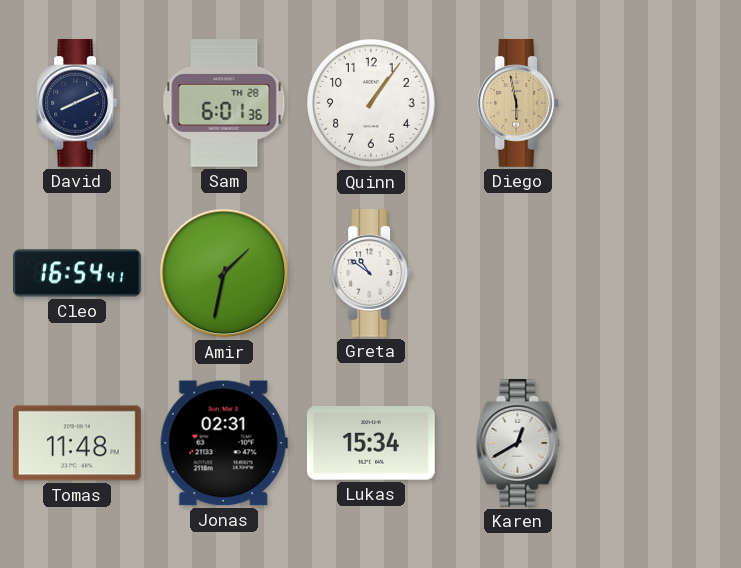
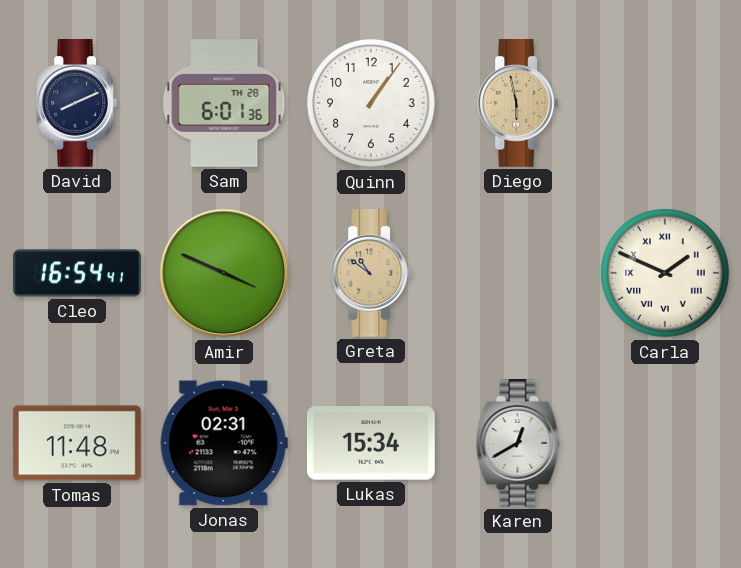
Amir: 1:32 -> 3:49 (224, 273)
Greta dial: white -> champagne (371, 274)
Carla: none -> 1:49 (666, 274)
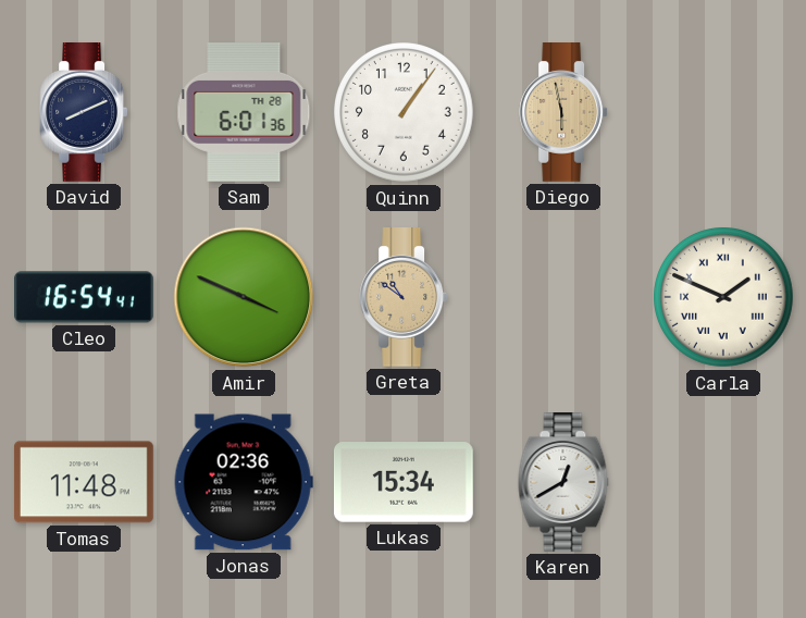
Jonas: 02:31 -> 02:36 (244, 482)
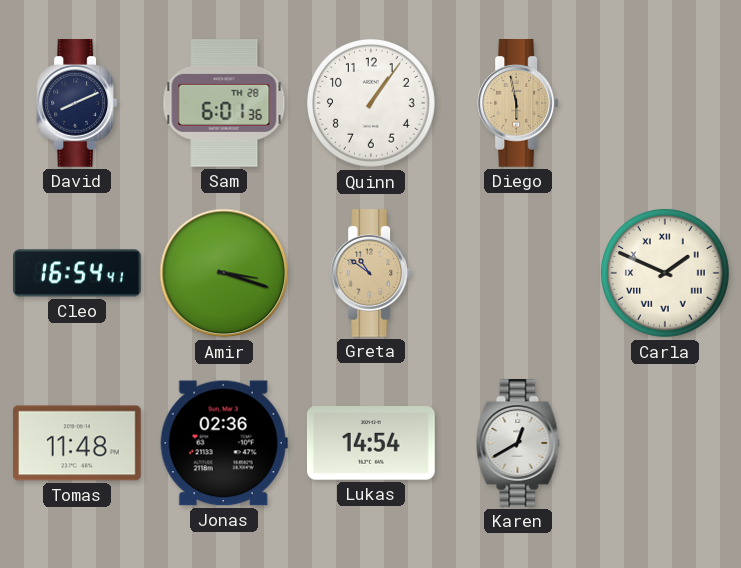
Amir: 3:49 -> 3:18 (224, 273)
Lukas: 15:34 -> 14:54 (371, 444)
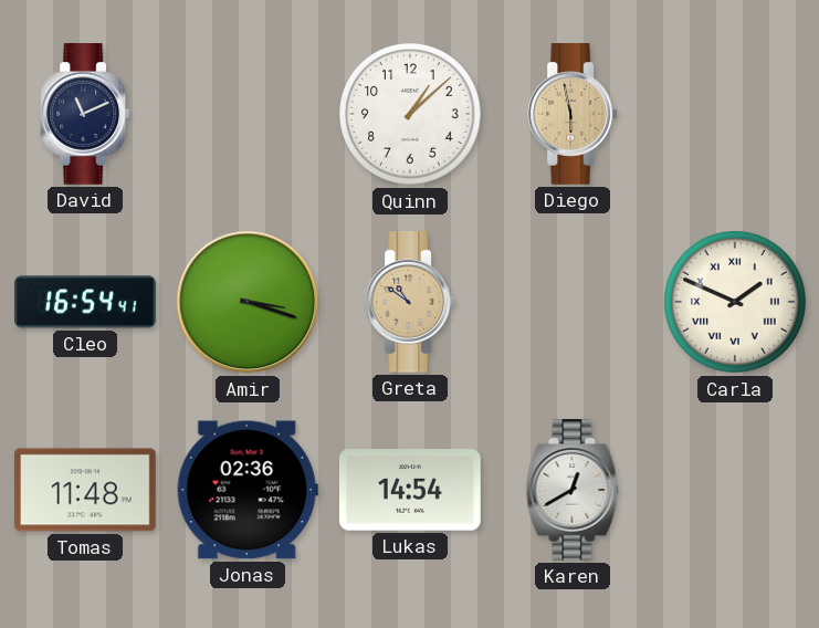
David: 8:11 -> 11:11 (85, 115)
Sam: 6:01 -> none (224, 104)
Quinn: 1:06 -> 1:08 (411, 115)
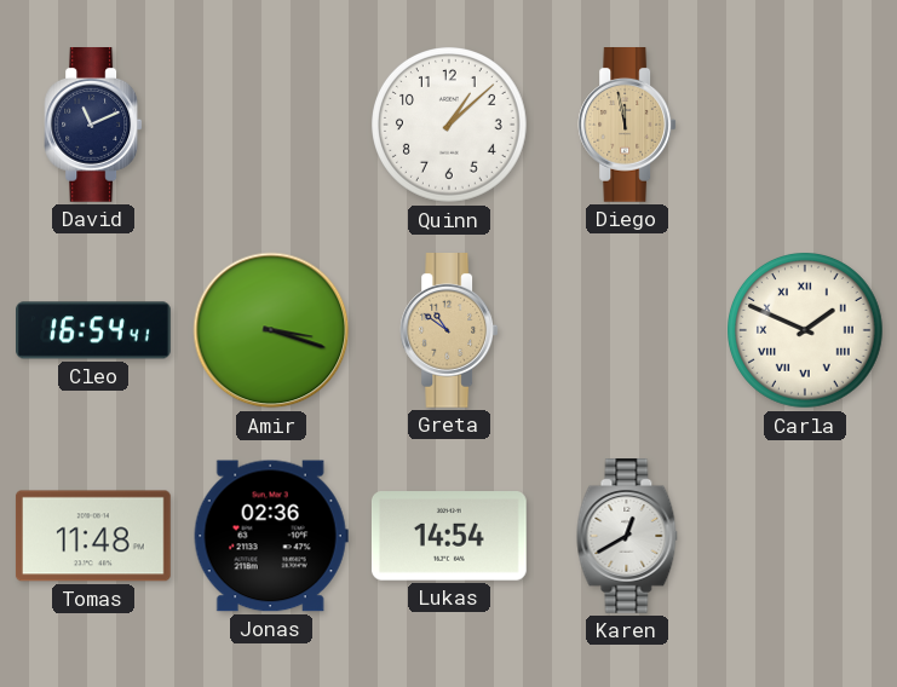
Diego: 5:58 -> 11:58 (627, 126)
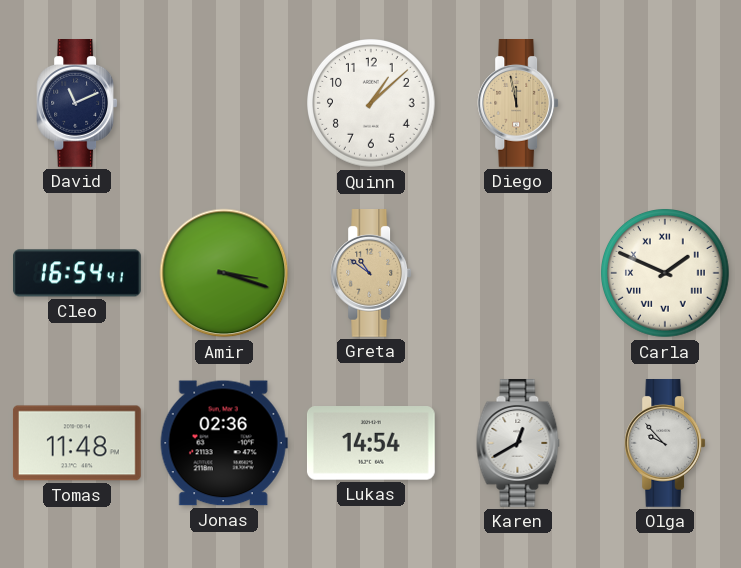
Olga: none -> 9:53 (665, 444)
